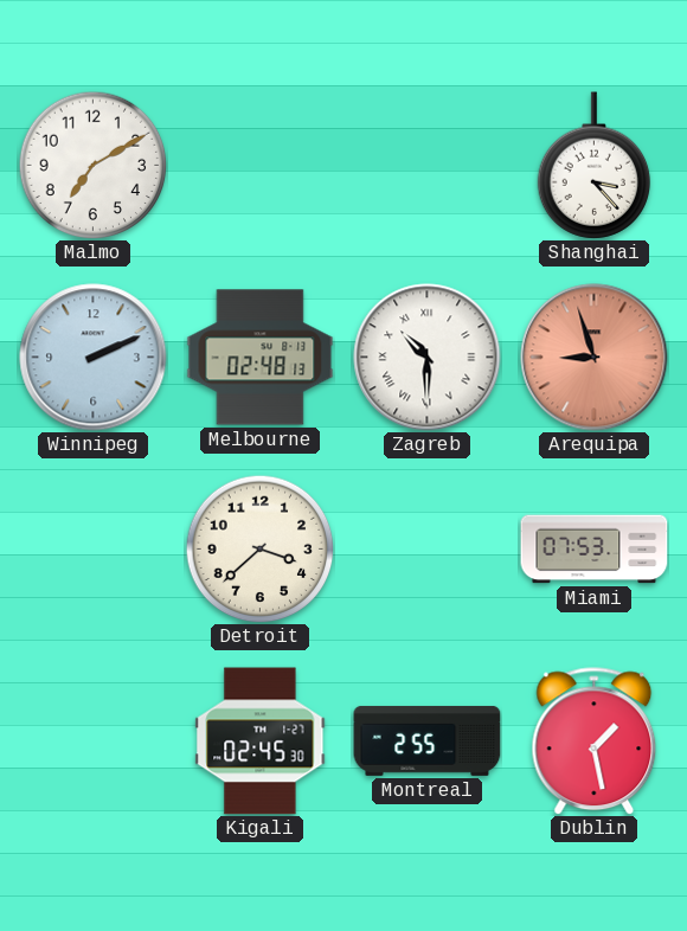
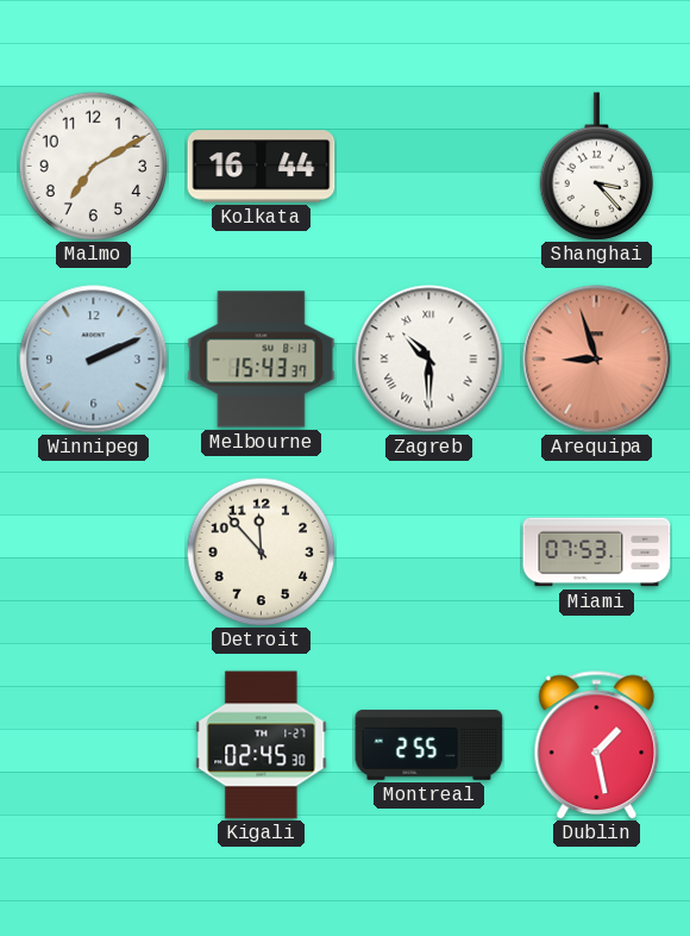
Kolkata: none -> 16:44 (262, 167)
Melbourne: 02:48 -> 15:43 (262, 360)
Detroit: 3:38 -> 11:53 (261, 551)
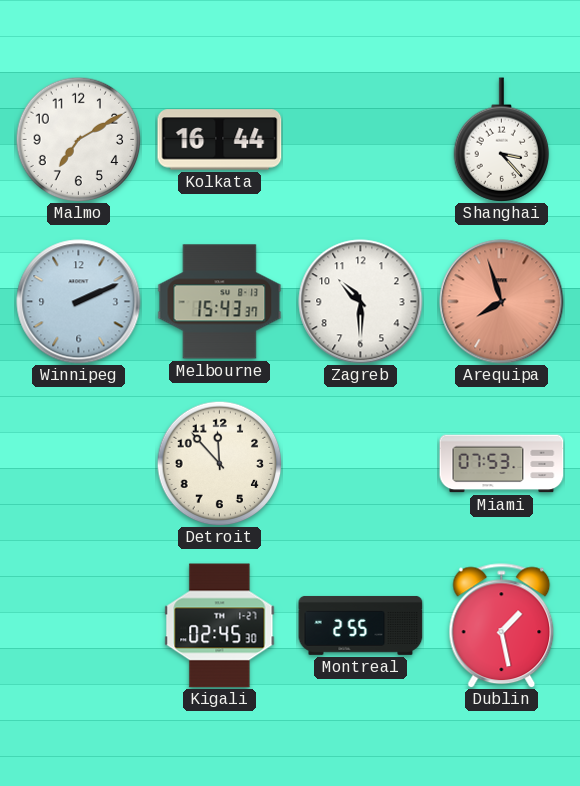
Zagreb numerals: Roman -> Arabic (361, 302)
Arequipa: 8:57 -> 7:57 (502, 302)
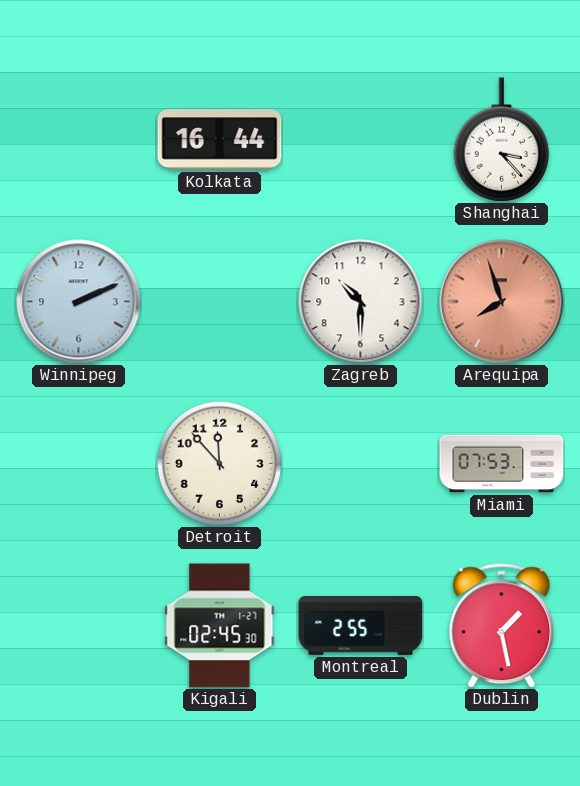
Malmo: 7:10 -> none (78, 139)
Melbourne: 15:43 -> none (220, 302)
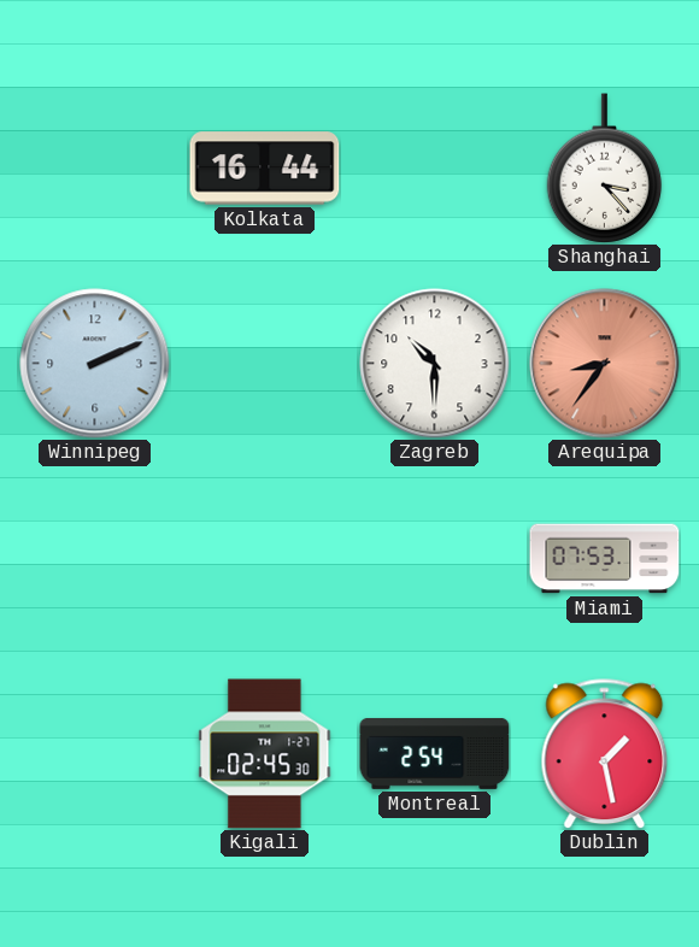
Arequipa: 7:57 -> 8:36 (605, 364)
Detroit: 11:53 -> none (219, 463)
Montreal: 2:55 -> 2:54 (435, 754)
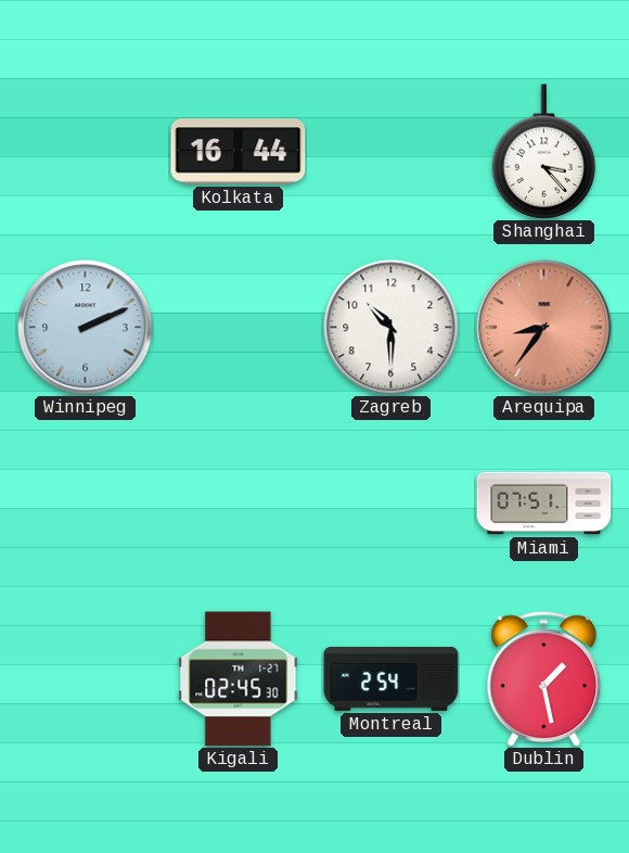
Miami: 07:53 -> 07:51 (544, 504)
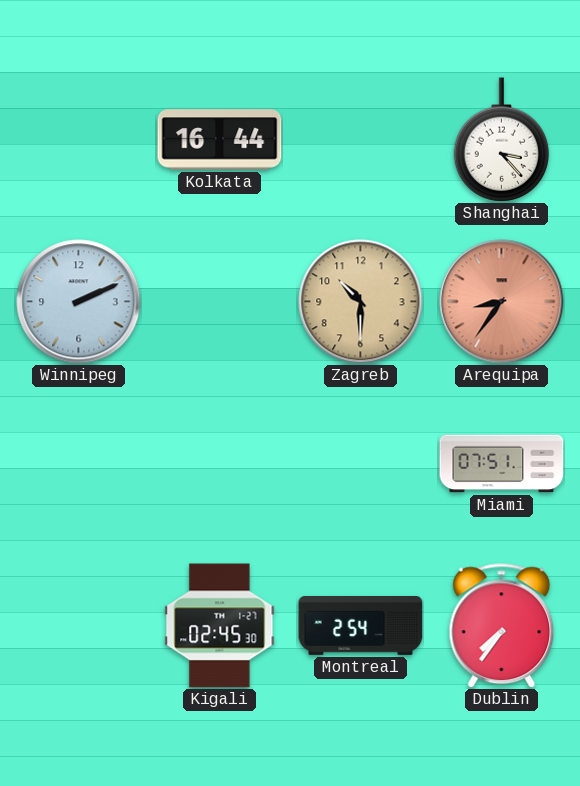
Zagreb dial: white -> champagne (361, 302)
Dublin: 1:28 -> 7:36 (502, 626)
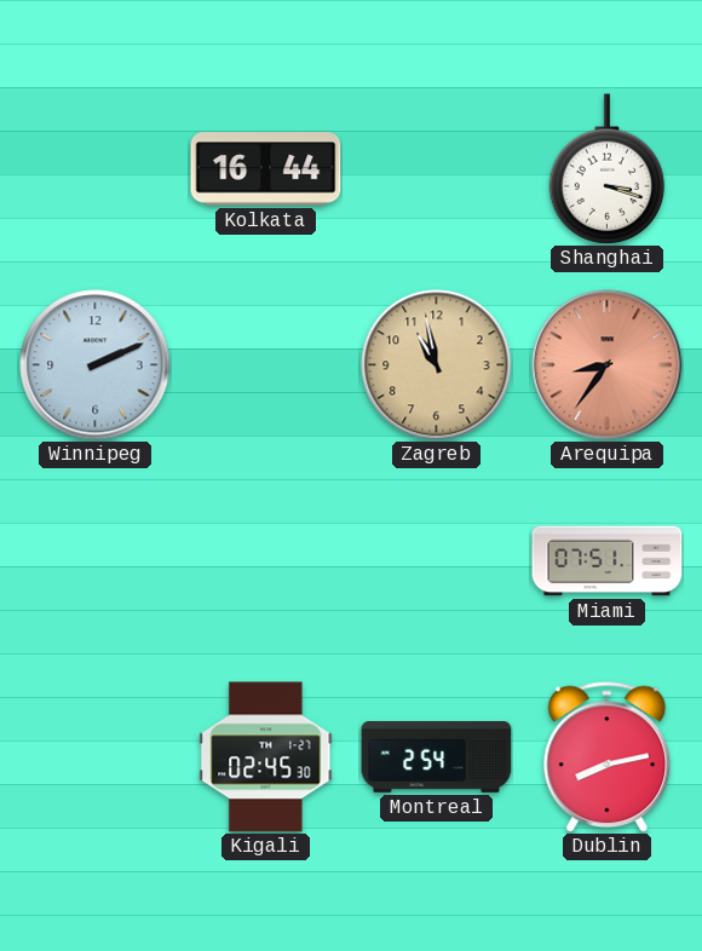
Shanghai: 3:23 -> 3:18 (608, 169)
Zagreb: 10:30 -> 10:58 (437, 365)
Dublin: 7:36 -> 8:13 (608, 757)
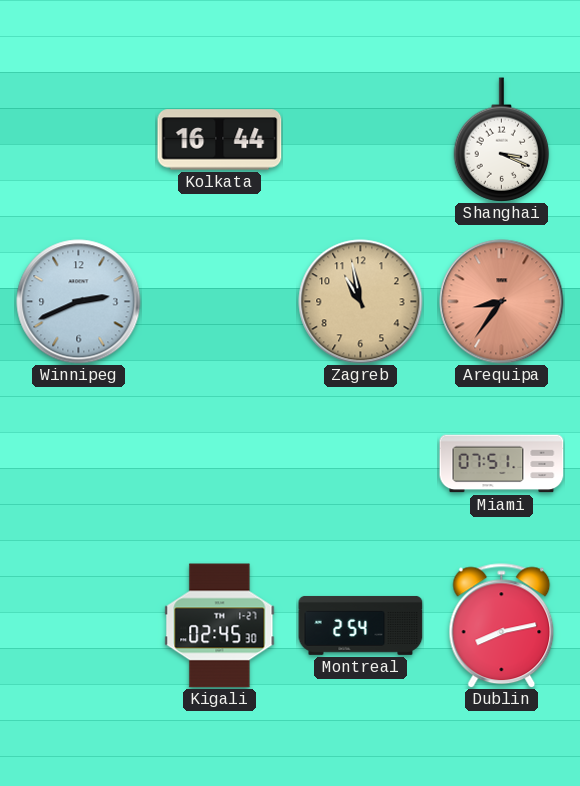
Shanghai: 3:18 -> 3:19 (502, 140)
Winnipeg: 2:11 -> 2:41 (79, 302)
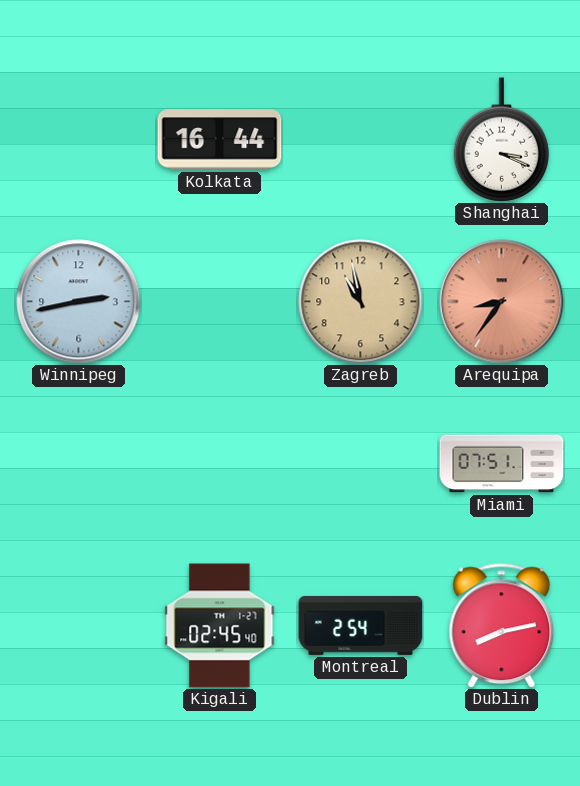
Winnipeg: 2:41 -> 2:43 (79, 302)
Kigali: 02:45:30 -> 02:45:40 (220, 626)
